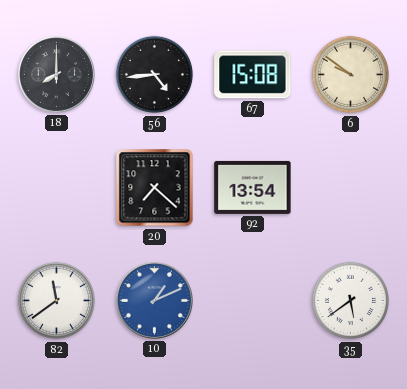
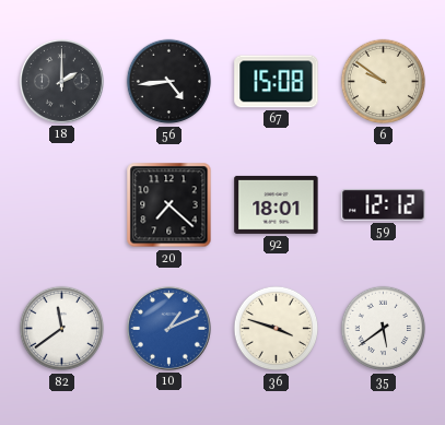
18: 8:00 -> 2:00 (61, 81)
92: 13:54 -> 18:01 (277, 204)
59: none -> 12:12 (384, 205)
36: none -> 3:48 (277, 329)
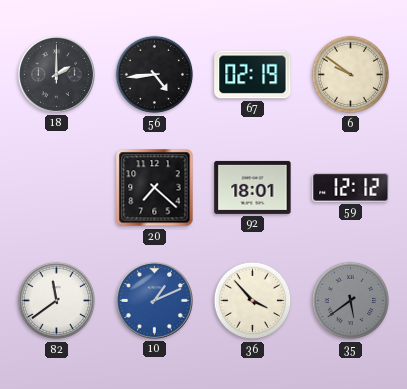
67: 15:08 -> 02:19 (253, 75)
36: 3:48 -> 3:53 (253, 301)
35 dial: white -> grey (351, 301)
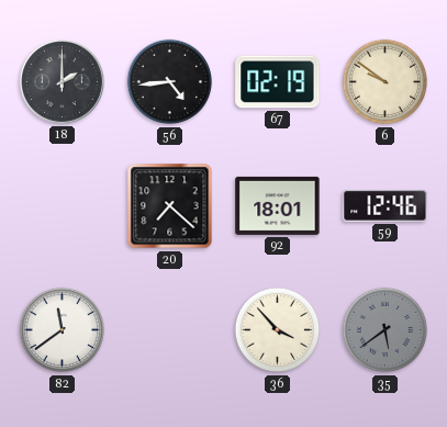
59: 12:12 -> 12:46 (385, 206)
10: 1:11 -> none (154, 300)
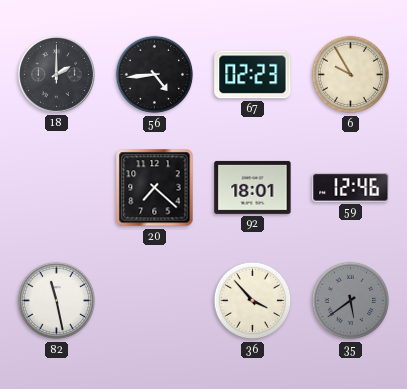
67: 02:19 -> 02:23 (253, 75)
6: 9:51 -> 9:55 (351, 75)
82: 11:39 -> 11:28 (57, 301)
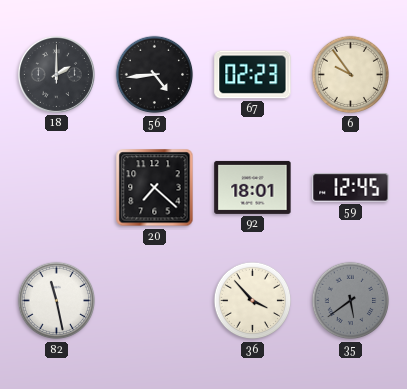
6: 9:55 -> 9:54 (351, 75)
59: 12:46 -> 12:45 (351, 188)
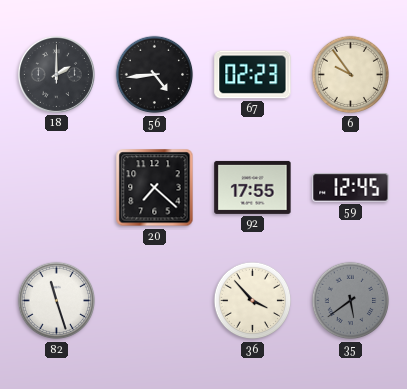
92: 18:01 -> 17:55 (253, 187)
82: 11:28 -> 11:27 (57, 301)
